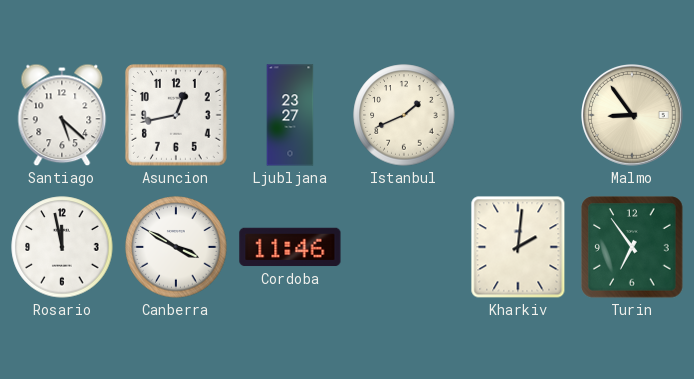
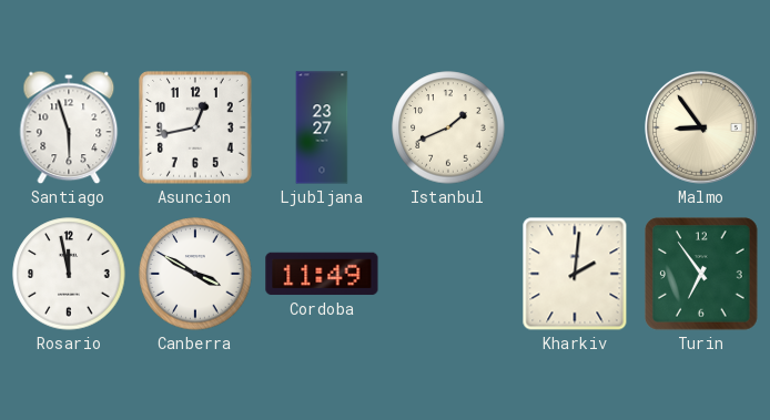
Santiago: 5:22 -> 5:57 (69, 127)
Cordoba: 11:46 -> 11:49 (322, 274)
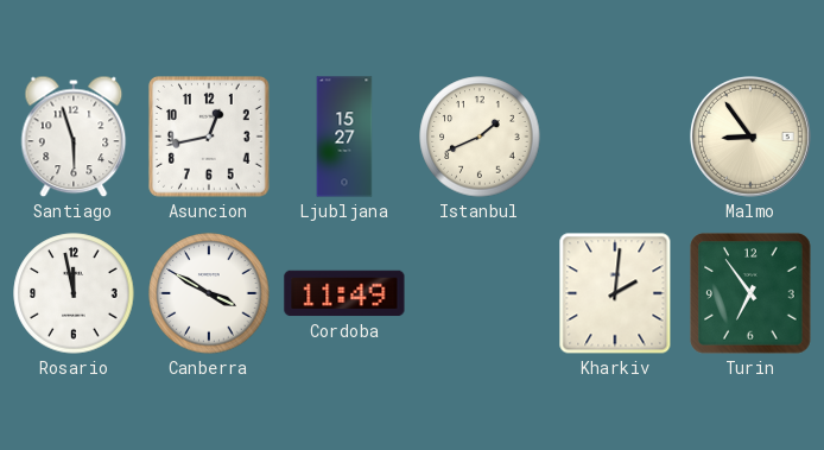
Ljubljana: 23:27 -> 15:27 (344, 137)
